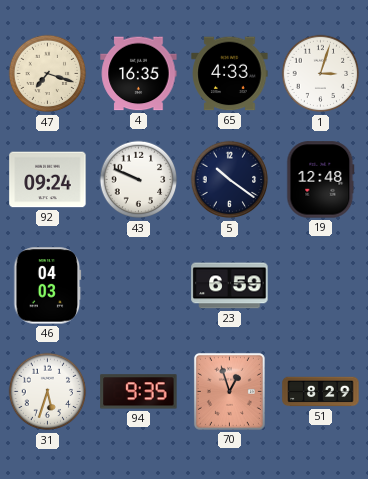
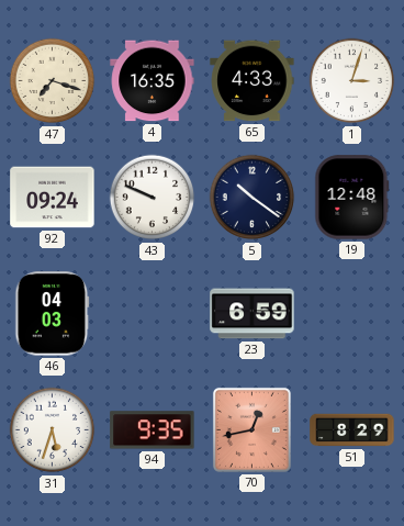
70: 12:57 -> 12:43 (251, 429)
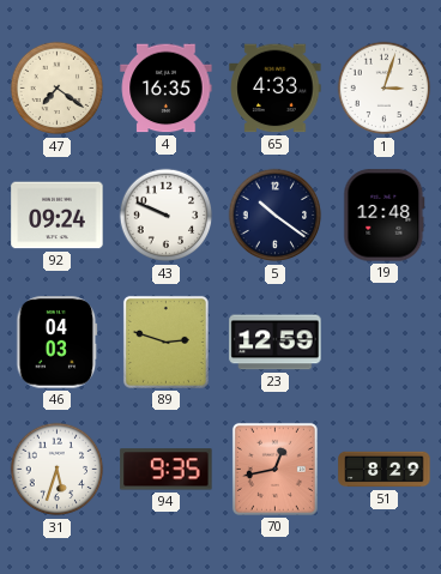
47: 7:18 -> 7:21 (58, 89)
89: none -> 2:48 (165, 342)
23: 6:59 -> 12:59 (276, 343)
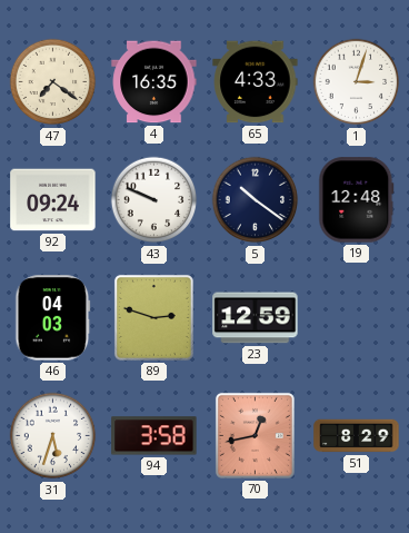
94: 9:35 -> 3:58 (154, 436)
